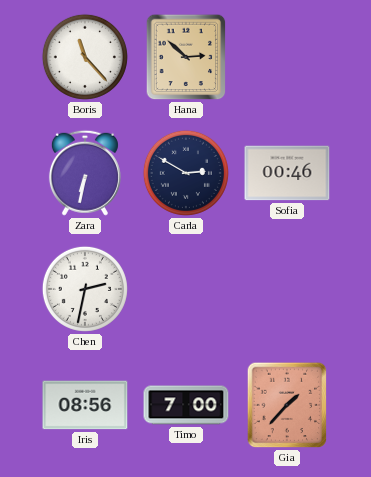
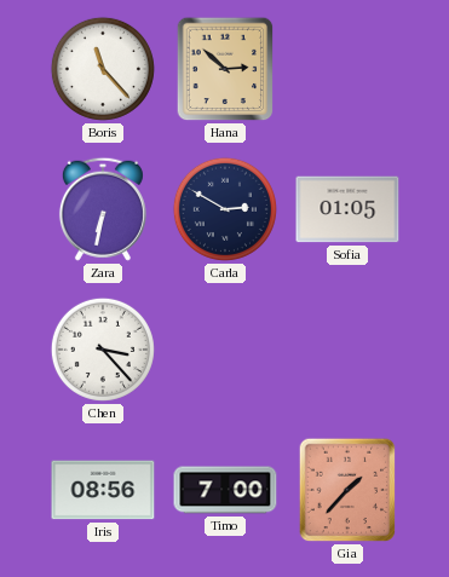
Sofia: 00:46 -> 01:05 (347, 209)
Chen: 2:32 -> 3:23 (103, 350)
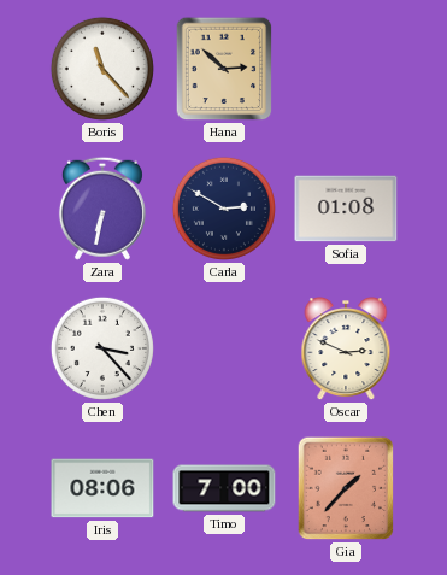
Sofia: 01:05 -> 01:08 (346, 209)
Oscar: none -> 2:49 (346, 350)
Iris: 08:56 -> 08:06 (102, 488)
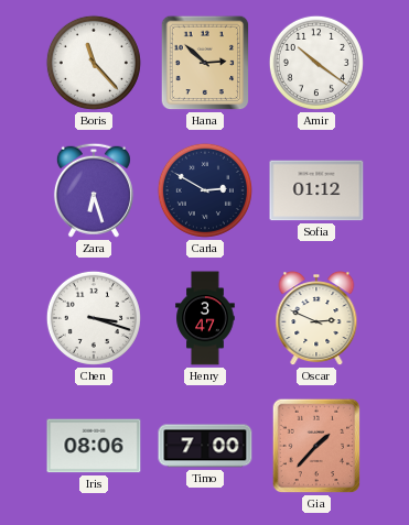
Amir: none -> 10:21 (316, 63)
Zara: 6:32 -> 6:27 (94, 190)
Sofia: 01:08 -> 01:12 (316, 190)
Chen: 3:23 -> 3:18 (94, 318)
Henry: none -> 3:47 (205, 318)
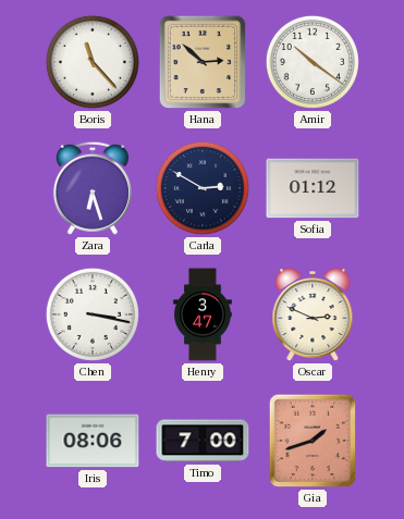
Chen: 3:18 -> 3:17 (93, 314)
Gia: 1:37 -> 1:42 (313, 441)
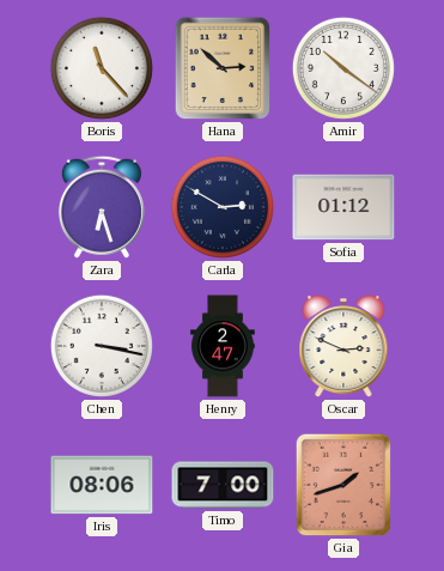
Henry: 3:47 -> 2:47 (223, 346)
